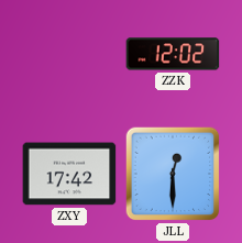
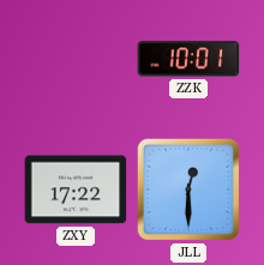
ZZK: 12:02 -> 10:01 (188, 59)
ZXY: 17:42 -> 17:22 (76, 189)
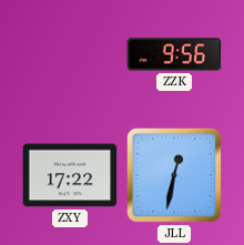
ZZK: 10:01 -> 9:56 (174, 54)
JLL: 12:30 -> 12:32 (174, 175)
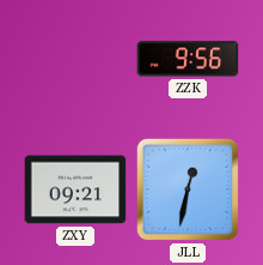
ZXY: 17:22 -> 09:21 (75, 189)
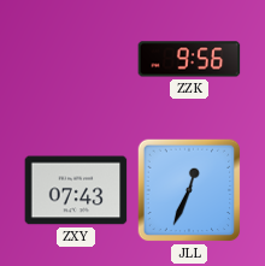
ZXY: 09:21 -> 07:43 (76, 190)
JLL: 12:32 -> 12:34 (189, 190)
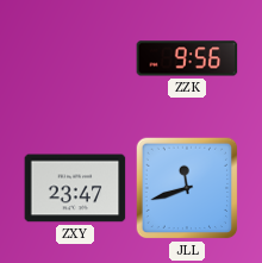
ZXY: 07:43 -> 23:47 (75, 188)
JLL: 12:34 -> 11:42 (187, 188)
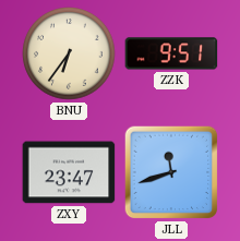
BNU: none -> 6:36 (69, 53)
ZZK: 9:56 -> 9:51 (171, 53)
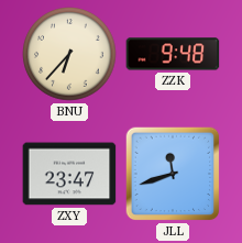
BNU: 6:36 -> 6:37 (69, 54)
ZZK: 9:51 -> 9:48 (173, 54)
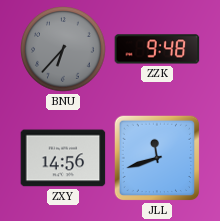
BNU dial: cream -> grey (63, 49)
ZXY: 23:47 -> 14:56 (63, 158)
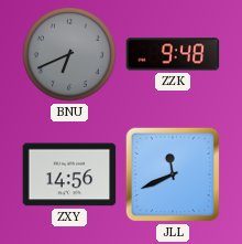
BNU: 6:37 -> 6:41 (69, 54)
JLL: 11:42 -> 11:41 (173, 174)
